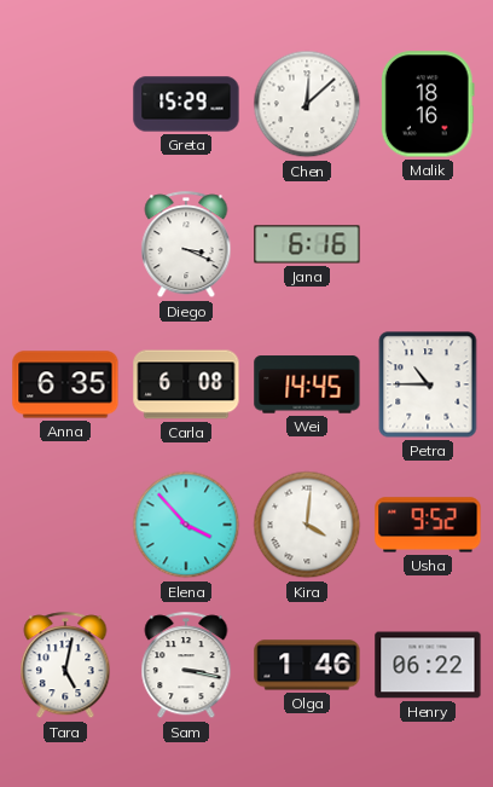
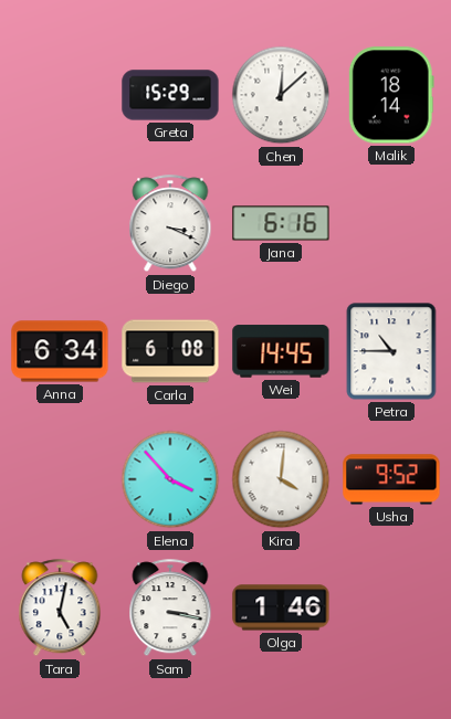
Malik: 18:16 -> 18:14 (391, 95)
Anna: 6:35 -> 6:34 (60, 351)
Henry: 06:22 -> none (428, 665)
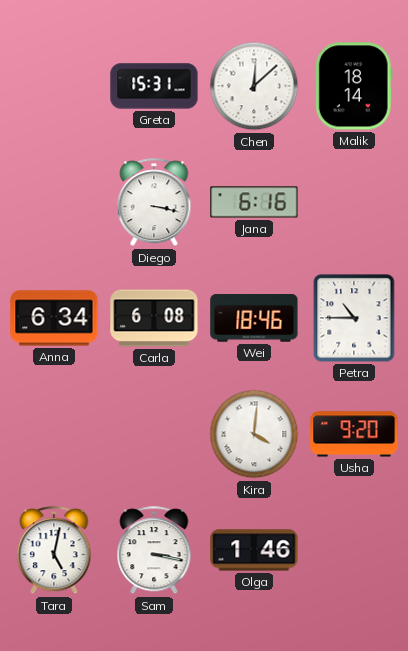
Greta: 15:29 -> 15:31 (154, 86)
Diego: 3:19 -> 3:17 (154, 203)
Wei: 14:45 -> 18:46 (254, 318)
Elena: 3:53 -> none (170, 479)
Usha: 9:52 -> 9:20 (354, 434)
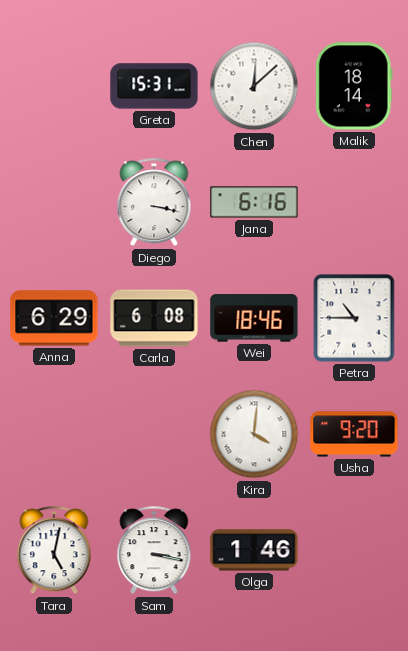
Anna: 6:34 -> 6:29 (54, 318)
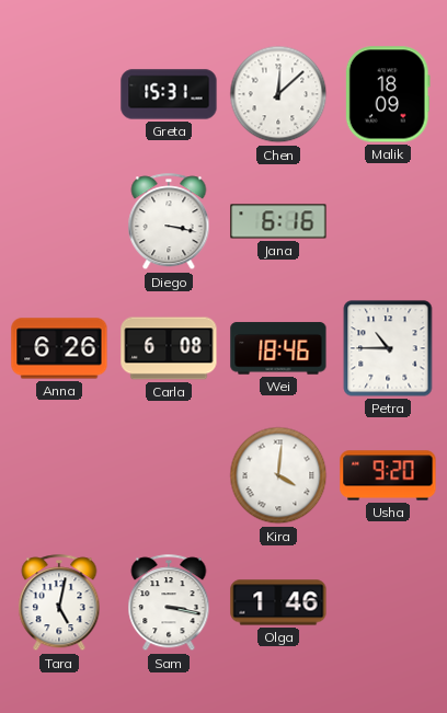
Malik: 18:14 -> 18:09 (388, 94)
Anna: 6:29 -> 6:26 (59, 348)
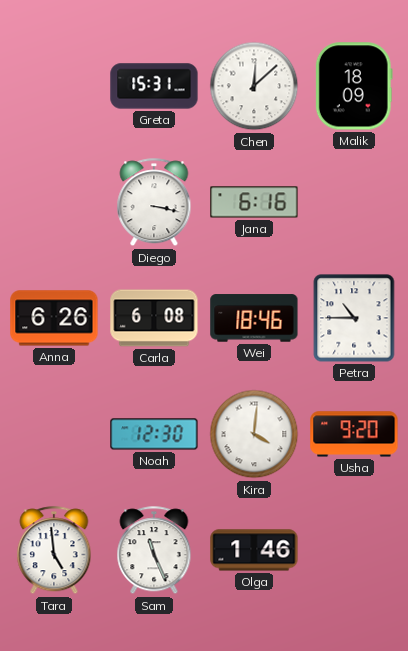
Noah: none -> 12:30 (154, 434)
Tara: 5:02 -> 4:59 (54, 551)
Sam: 3:17 -> 11:26 (154, 551)
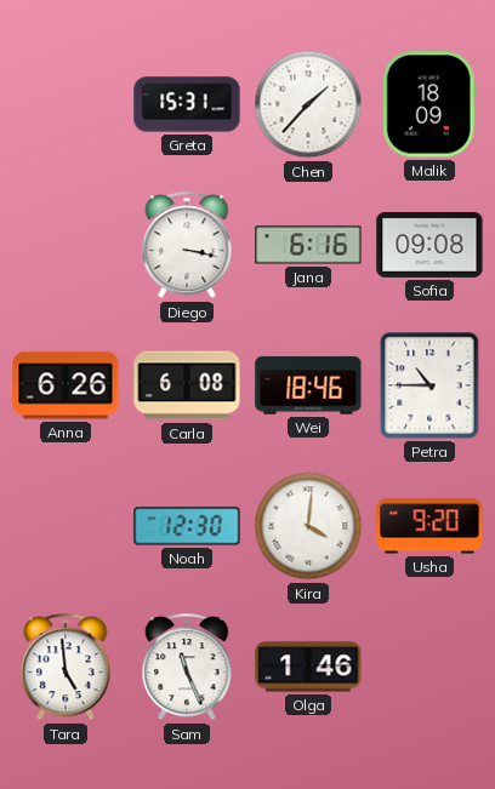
Chen: 12:08 -> 1:37 (308, 104)
Sofia: none -> 09:08 (429, 245)
